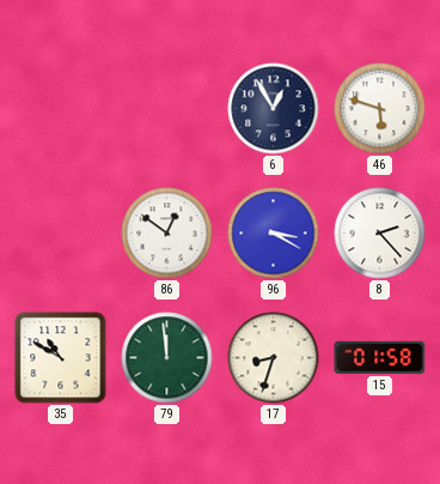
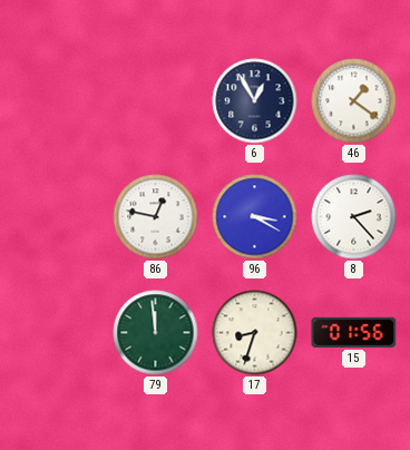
46: 5:48 -> 1:21 (354, 101)
86: 12:51 -> 12:47 (156, 217)
35: 10:50 -> none (61, 358)
15: 01:58 -> 01:56 (354, 332)
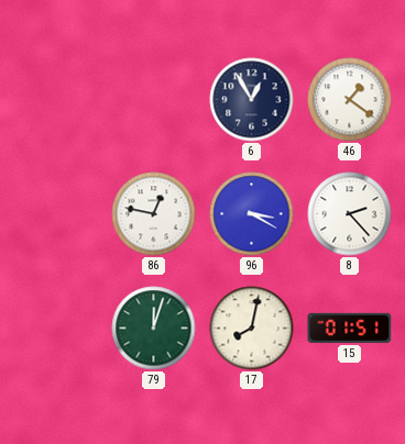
79: 11:59 -> 12:03 (154, 329)
17: 8:33 -> 8:02 (252, 329)
15: 01:56 -> 01:51 (350, 328)
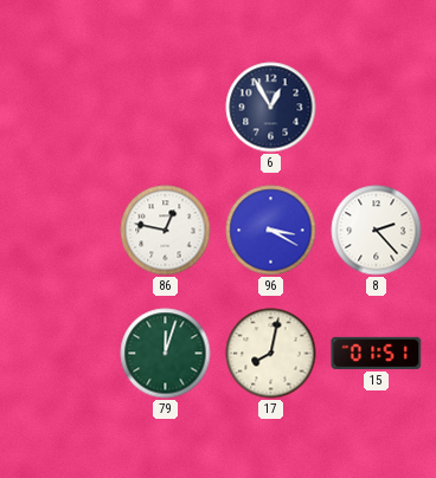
46: 1:21 -> none (350, 100)
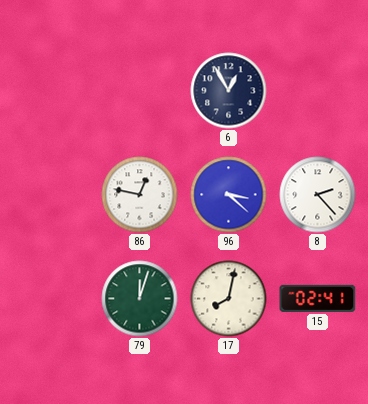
96: 3:20 -> 3:22 (229, 195)
15: 01:51 -> 02:41 (318, 298)
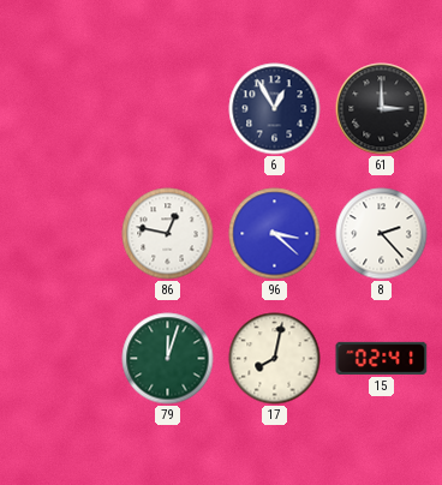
61: none -> 3:00 (382, 109)
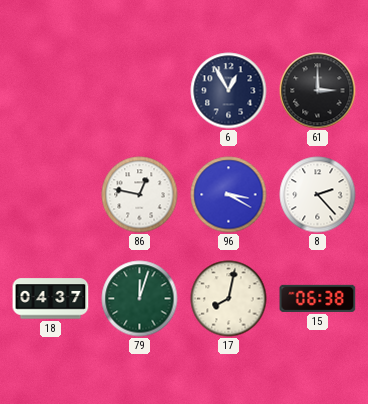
96: 3:22 -> 3:20 (229, 195)
18: none -> 04:37 (51, 299)
15: 02:41 -> 06:38 (318, 298)
